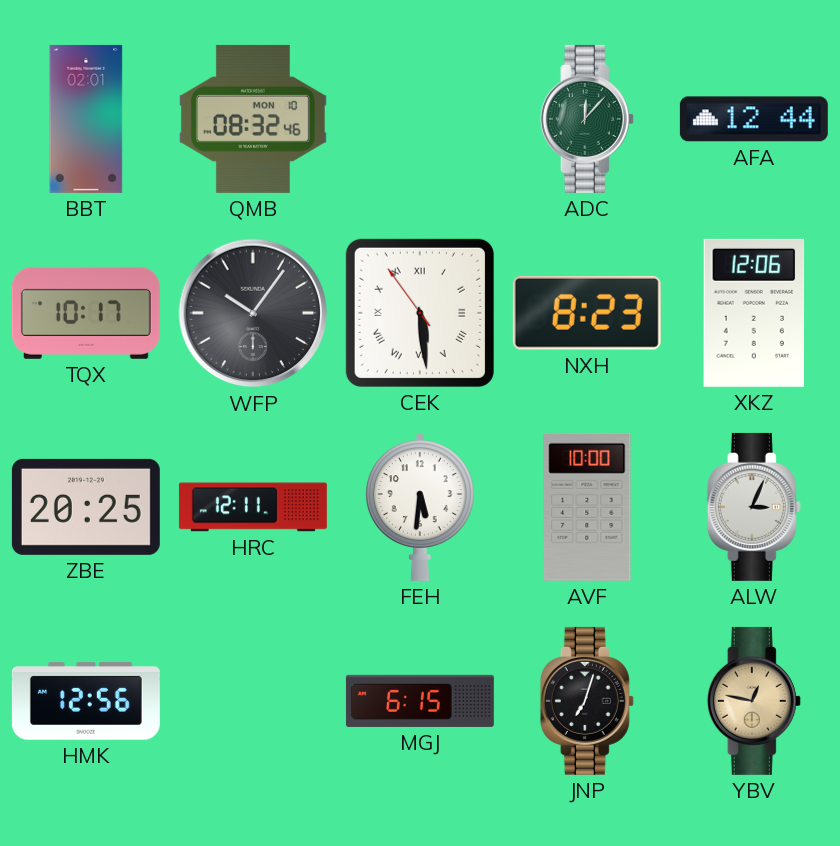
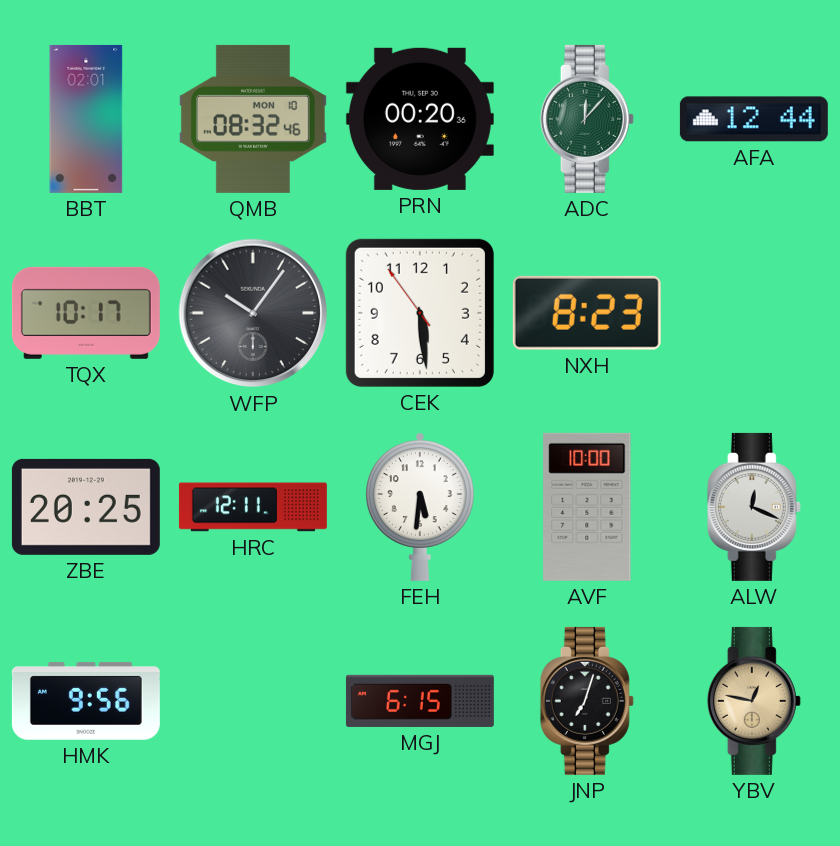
PRN: none -> 00:20 (420, 119)
CEK numerals: Roman -> Arabic (420, 313)
XKZ: 12:06 -> none (754, 313)
ALW: 3:04 -> 12:19 (754, 507)
HMK: 12:56 -> 9:56 (86, 701)
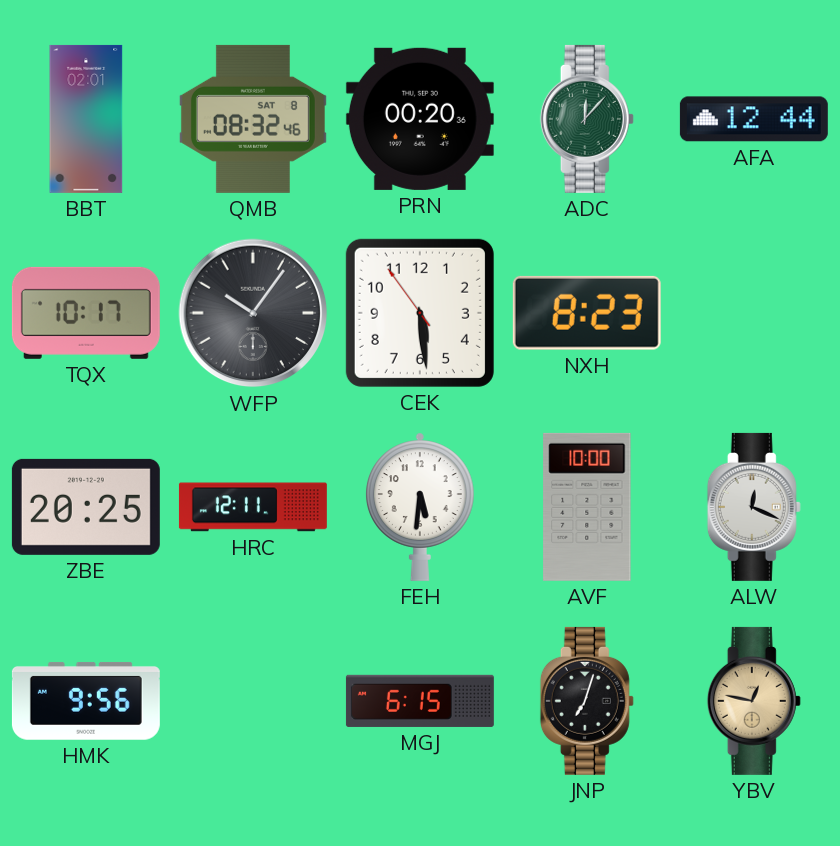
QMB date: MON 10 -> SAT 8 (253, 119)
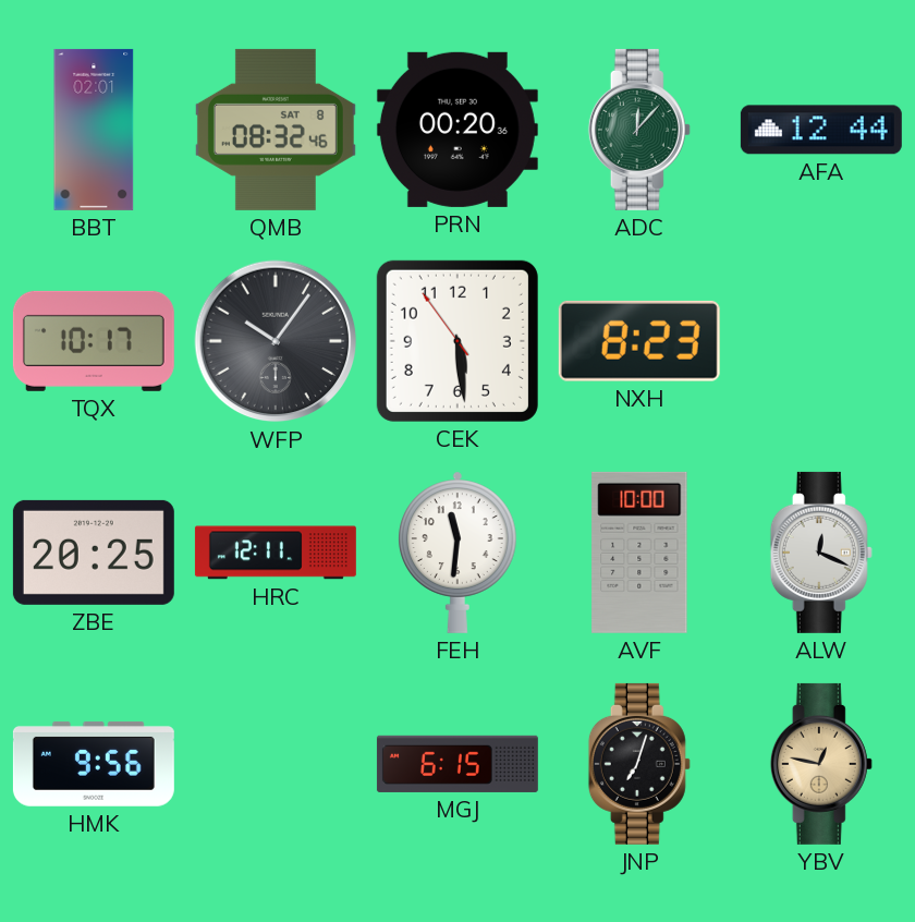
FEH: 5:31 -> 11:31 (457, 553)
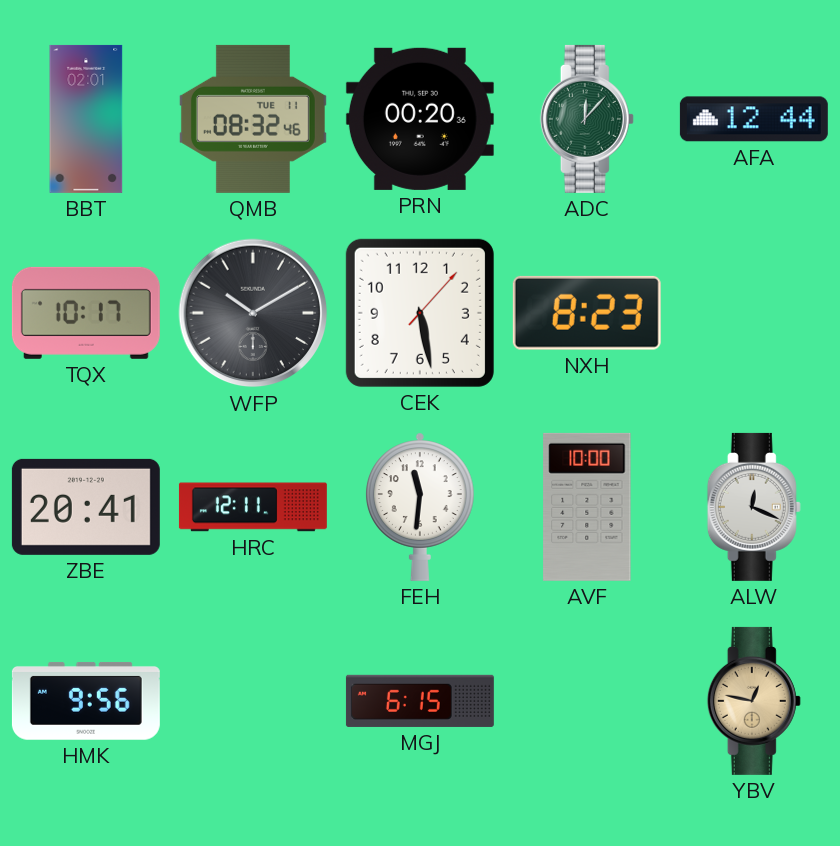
QMB date: SAT 8 -> TUE 11 (253, 119)
WFP: 10:06 -> 10:10 (253, 313)
CEK: 5:28:54 -> 5:28:07 (420, 313)
ZBE: 20:25 -> 20:41 (86, 507)
JNP: 7:03 -> none (639, 764)
